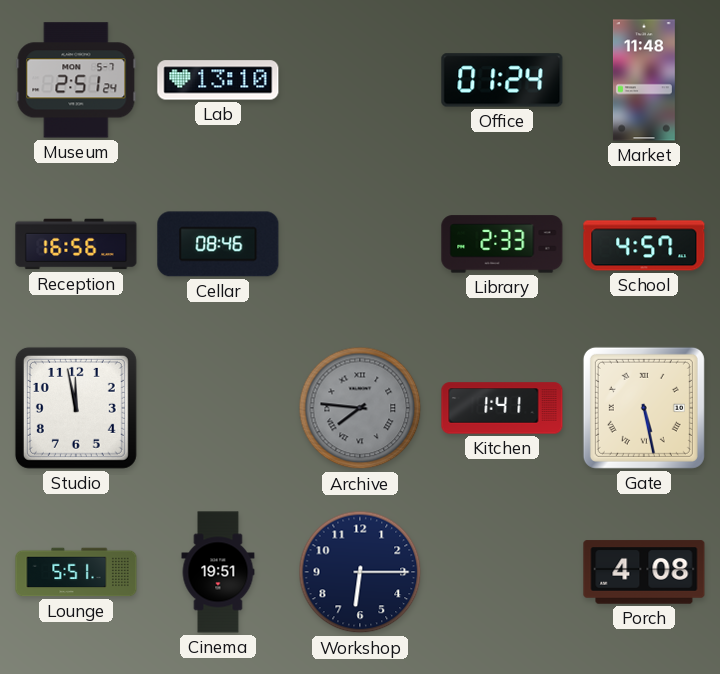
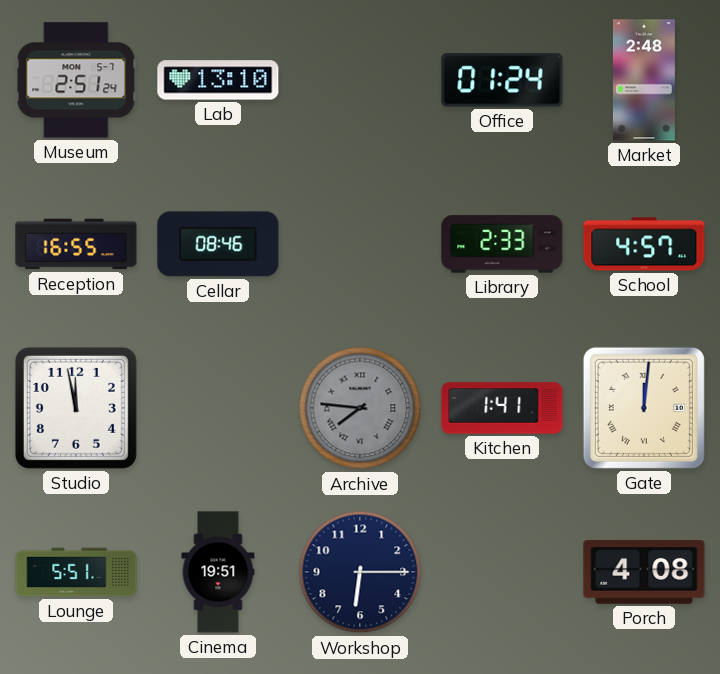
Market: 11:48 -> 2:48 (644, 80)
Reception: 16:56 -> 16:55 (76, 244)
Gate: 5:28 -> 12:01 (644, 408)
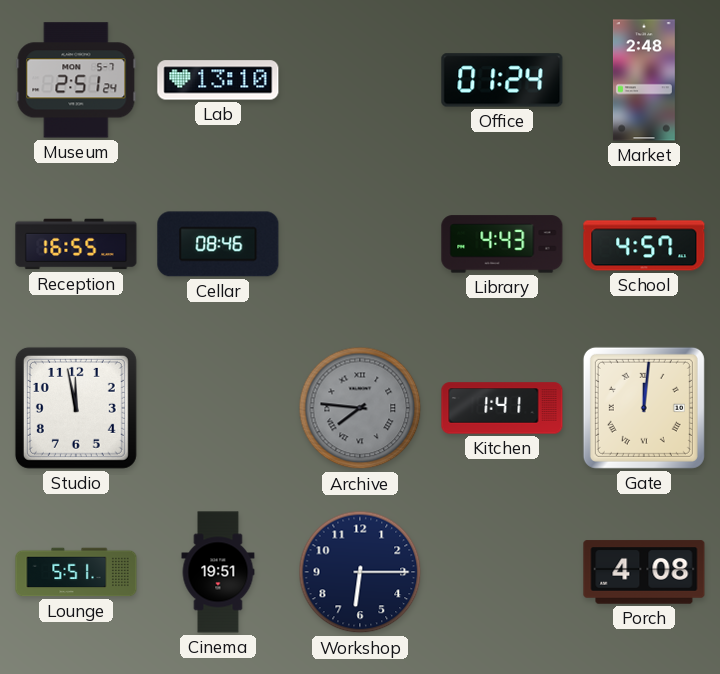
Library: 2:33 -> 4:43 (502, 244)
